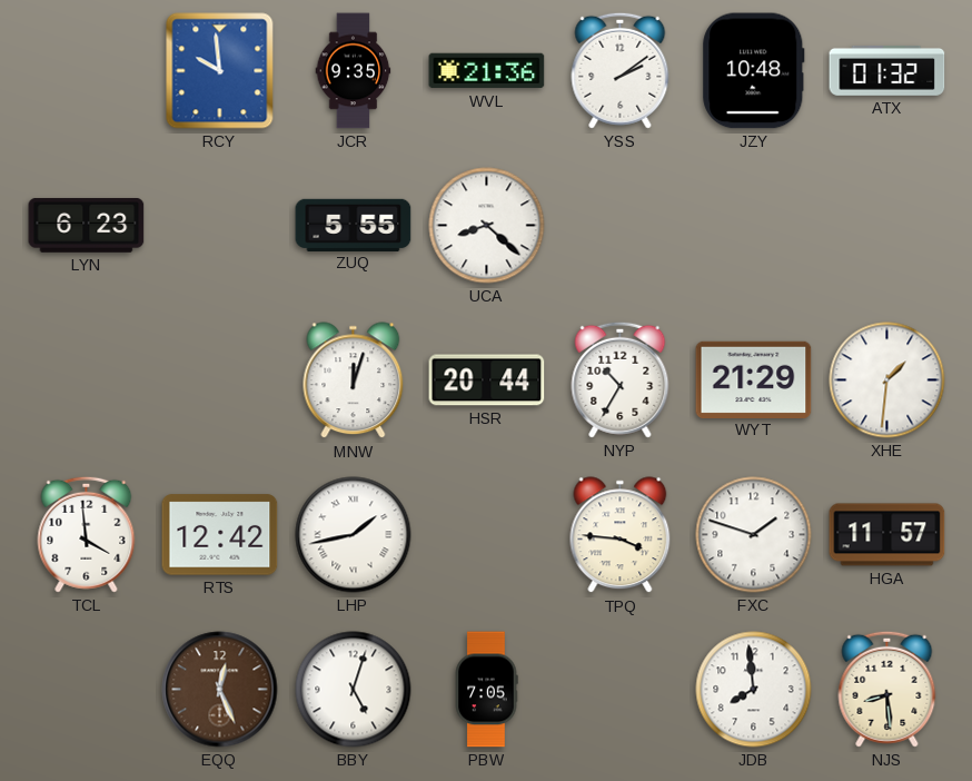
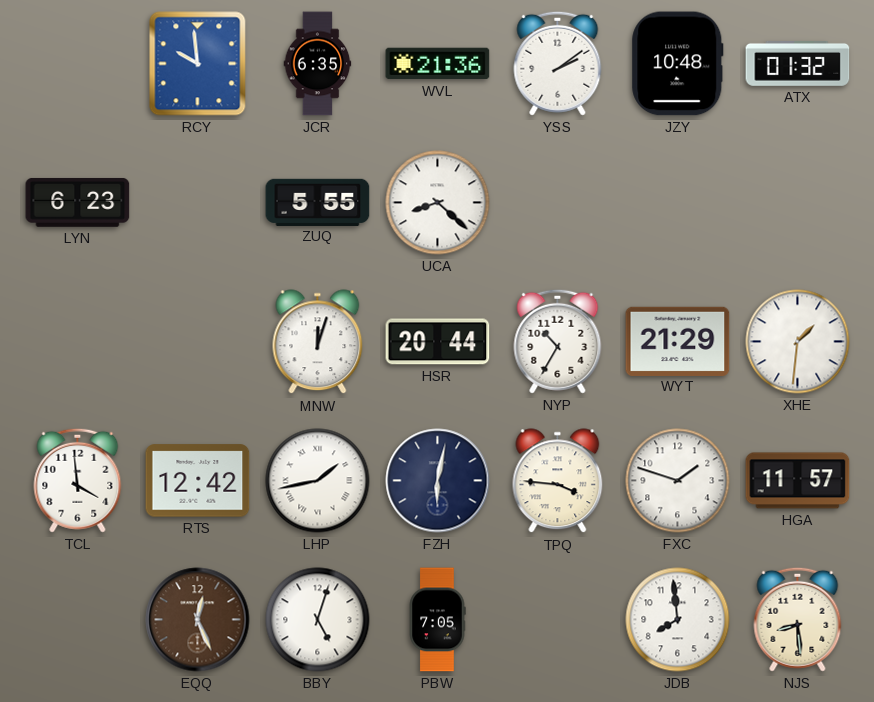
JCR: 9:35 -> 6:35 (318, 64)
FZH: none -> 6:02 (438, 481)
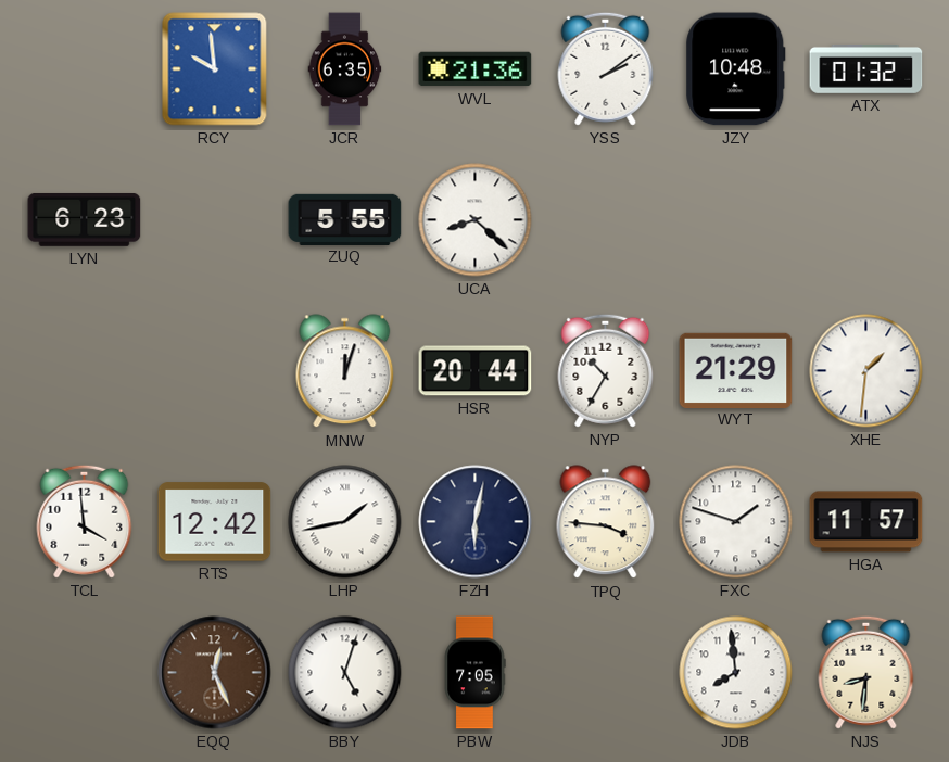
NJS: 8:29 -> 8:31 (866, 672)
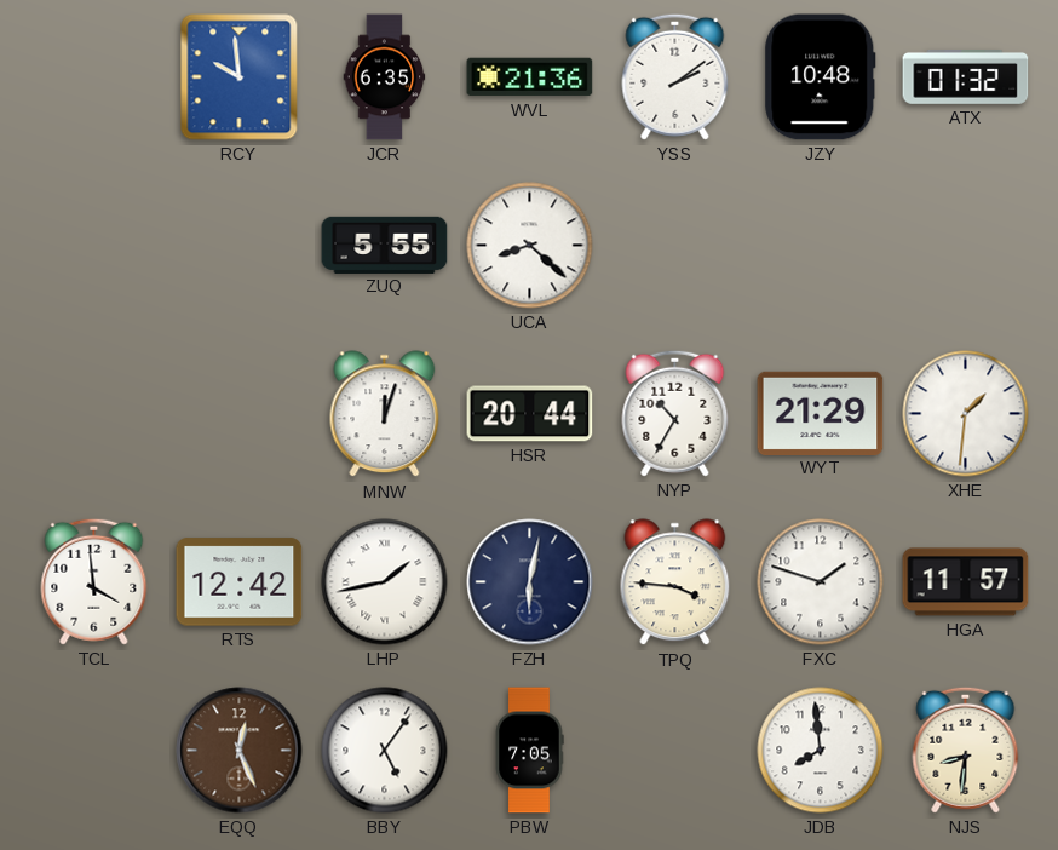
LYN: 6:23 -> none (85, 219)
BBY: 5:03 -> 5:06 (385, 751)
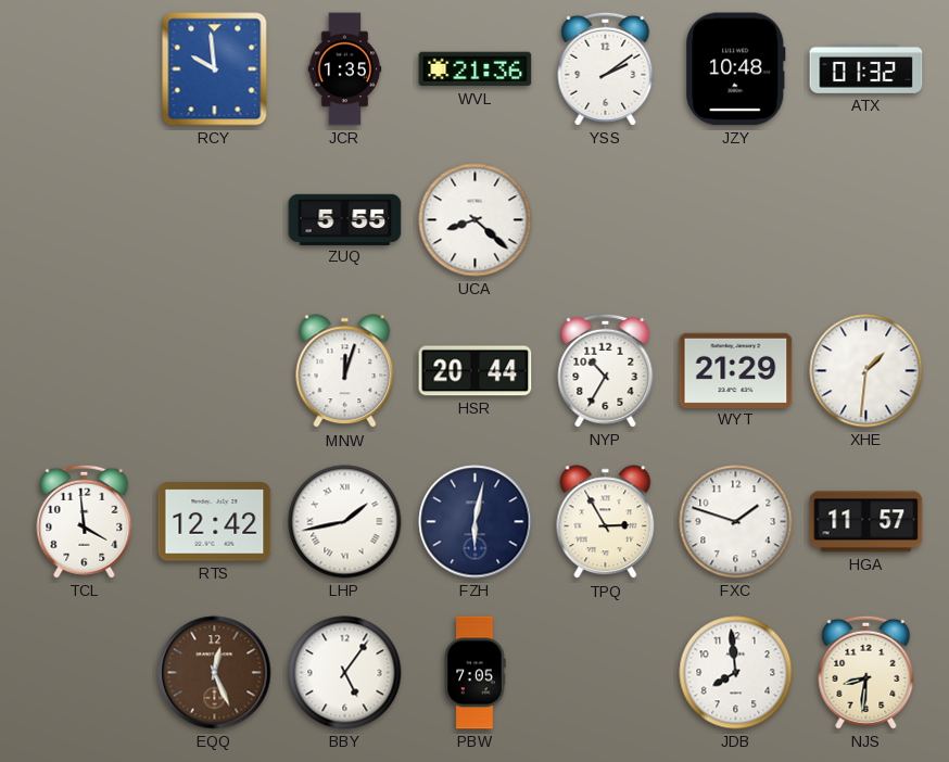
JCR: 6:35 -> 1:35 (345, 69)
TPQ: 3:46 -> 2:55 (606, 522)
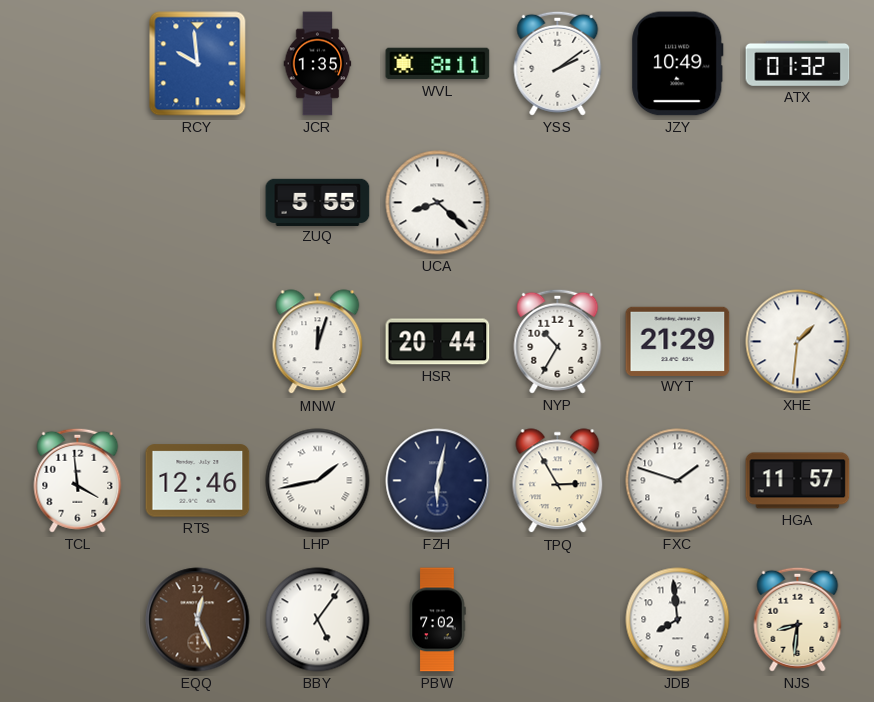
WVL: 21:36 -> 8:11 (438, 64)
JZY: 10:48 -> 10:49 (678, 64)
RTS: 12:42 -> 12:46 (198, 481)
PBW: 7:05 -> 7:02 (437, 620)
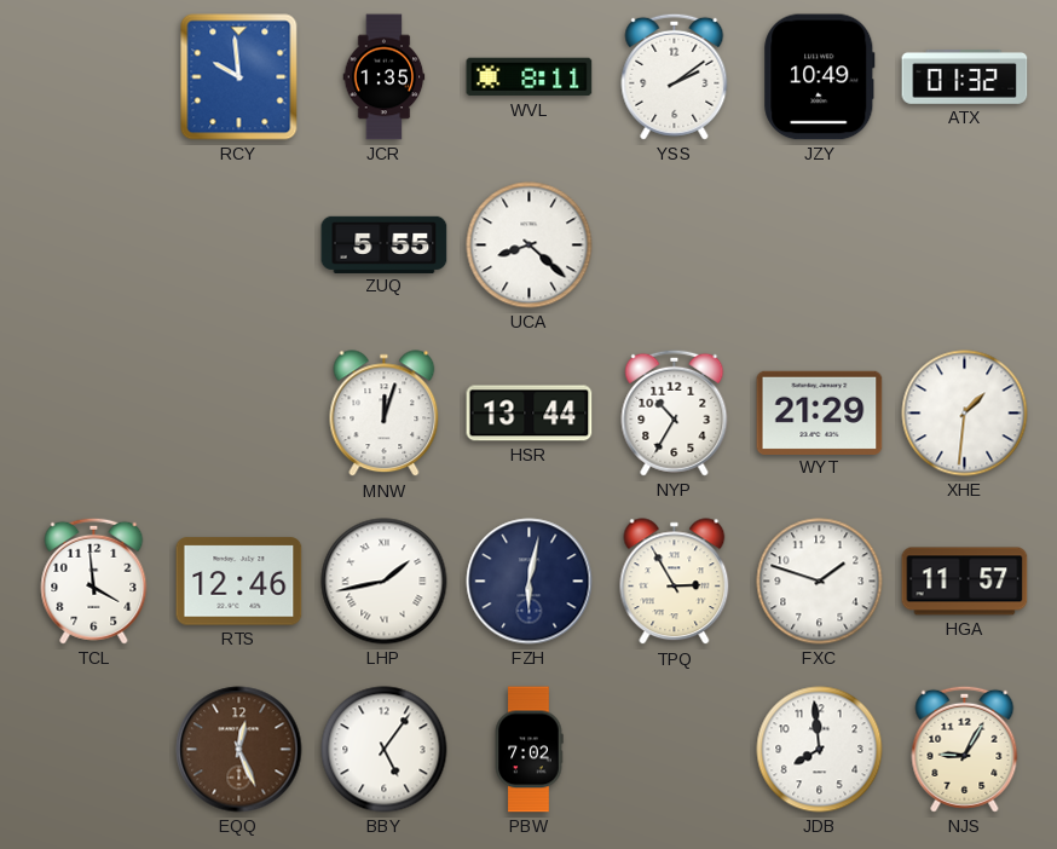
HSR: 20:44 -> 13:44 (530, 414)
NJS: 8:31 -> 9:05 (965, 749)
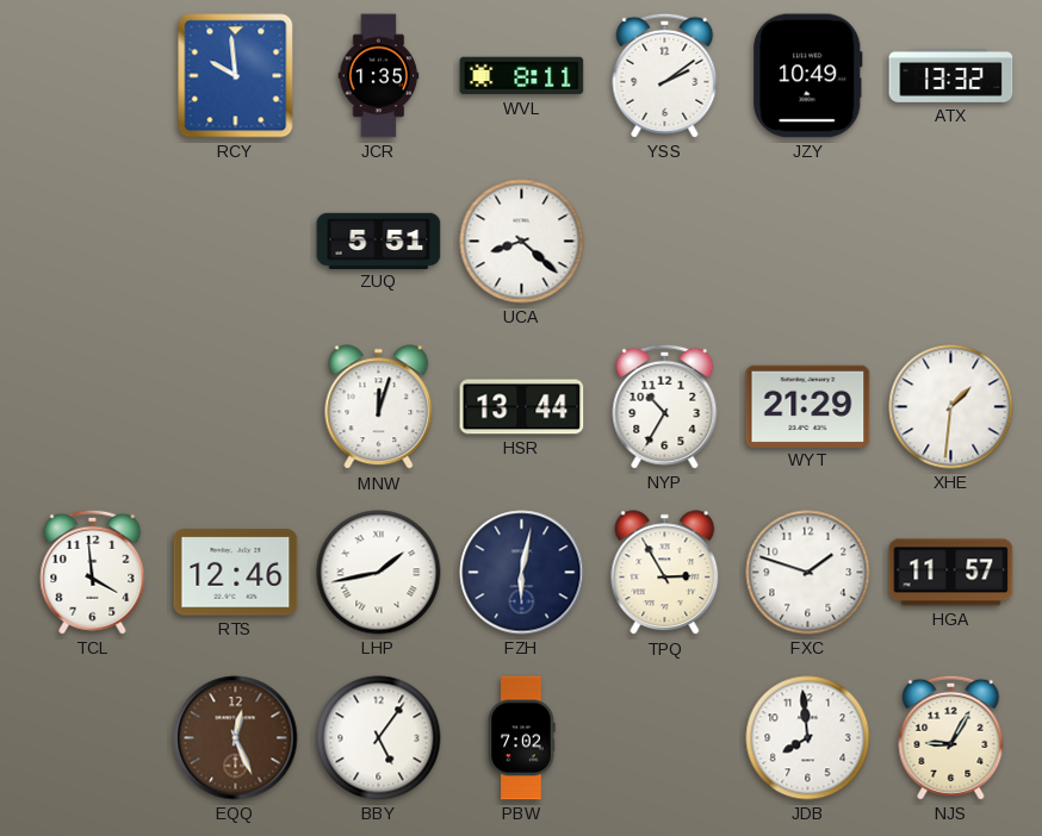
ATX: 01:32 -> 13:32 (951, 75)
ZUQ: 5:55 -> 5:51 (379, 241)
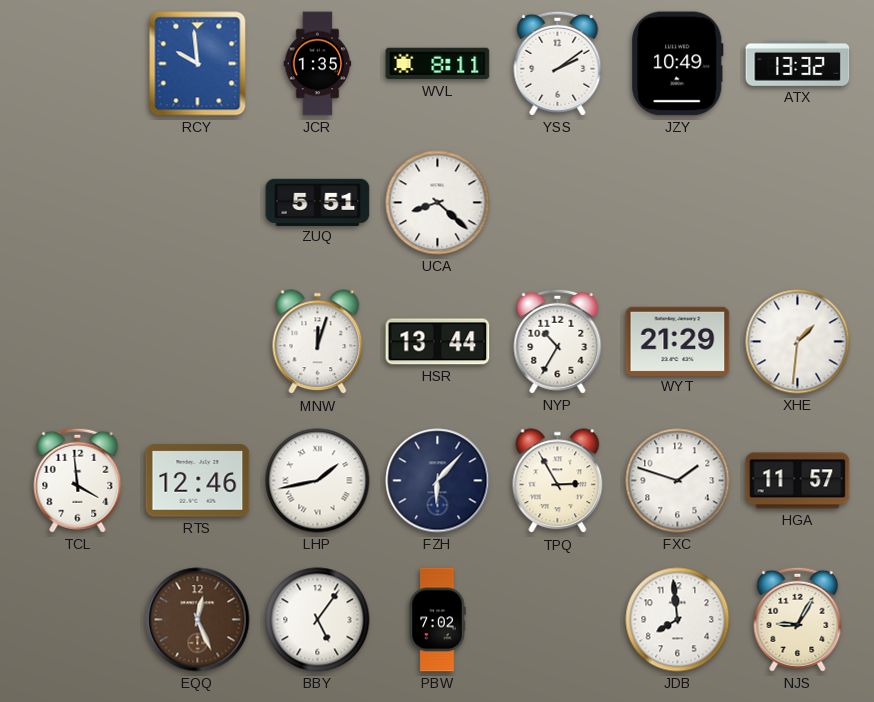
FZH: 6:02 -> 6:07 (438, 481)
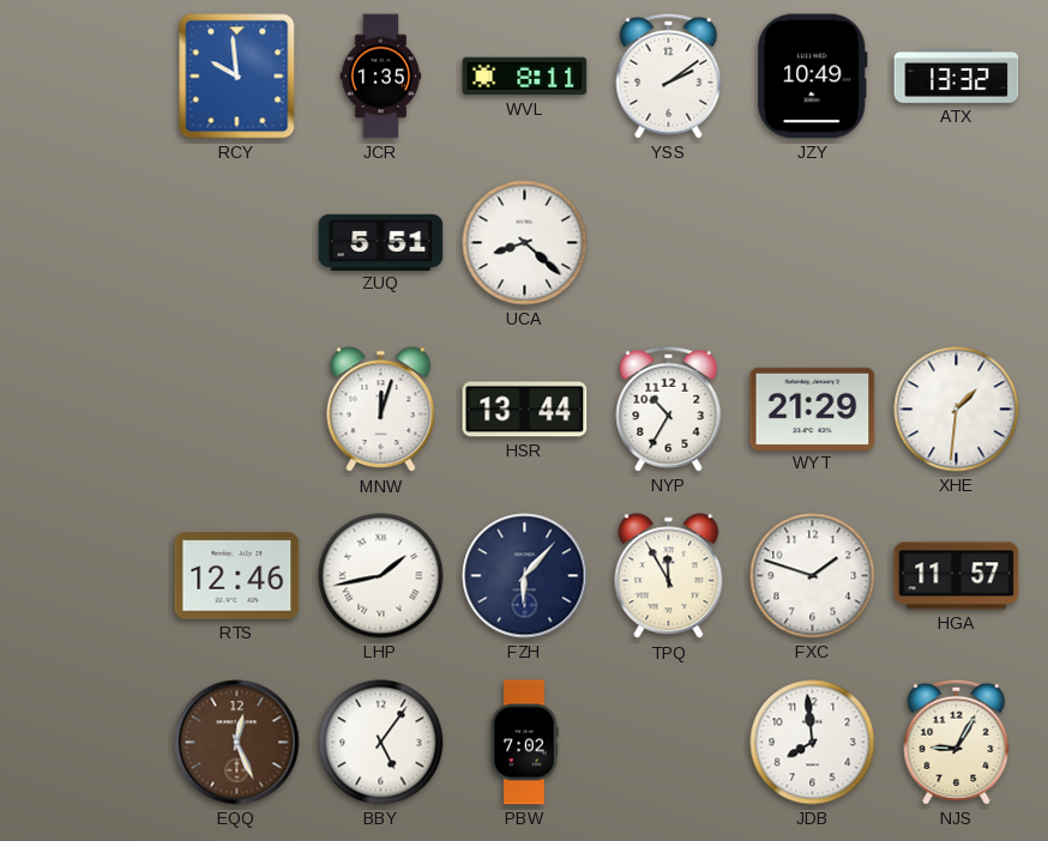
TCL: 3:59 -> none (78, 480)
TPQ: 2:55 -> 11:55 (669, 576)
